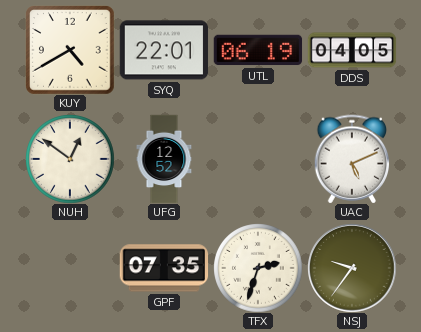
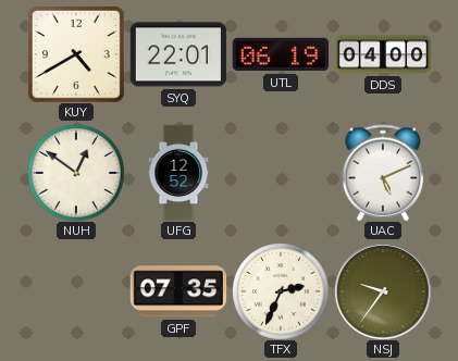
DDS: 04:05 -> 04:00 (383, 54)
TFX: 2:33 -> 2:34 (281, 291)
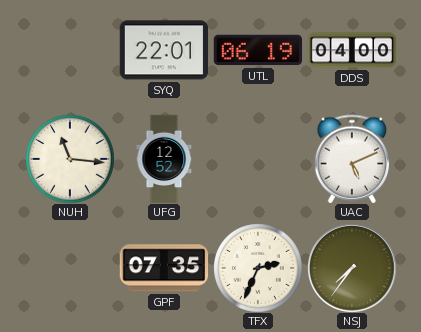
KUY: 4:40 -> none (76, 54)
NUH: 12:51 -> 11:16 (70, 159)
NSJ: 9:36 -> 7:36 (352, 268)
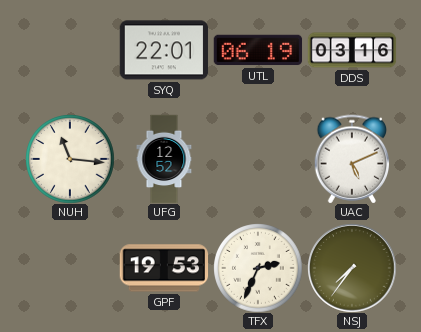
DDS: 04:00 -> 03:16 (352, 50)
GPF: 07:35 -> 19:53 (164, 268)
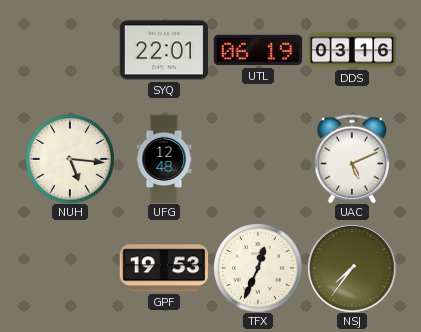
NUH: 11:16 -> 5:16 (70, 159)
UFG: 12:52 -> 12:48 (164, 159)
TFX: 2:34 -> 12:34 (258, 268)
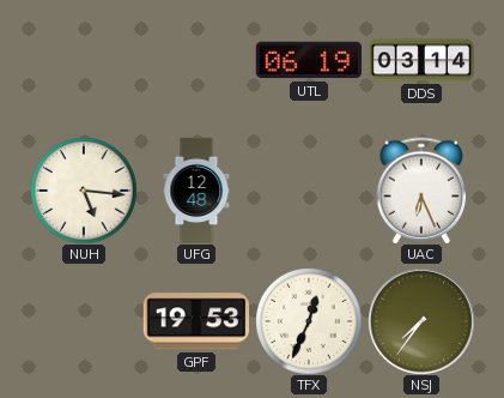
SYQ: 22:01 -> none (164, 50)
DDS: 03:16 -> 03:14 (421, 60)
UAC: 5:11 -> 6:26 (421, 191)
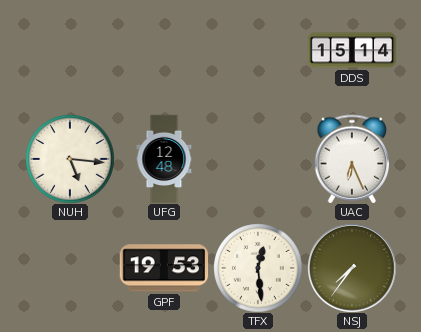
UTL: 06:19 -> none (309, 60)
DDS: 03:14 -> 15:14 (352, 50)
TFX: 12:34 -> 12:29 (258, 268)
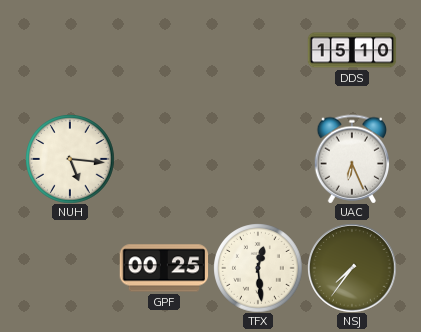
DDS: 15:14 -> 15:10 (352, 50)
UFG: 12:48 -> none (164, 159)
GPF: 19:53 -> 00:25 (164, 268)
